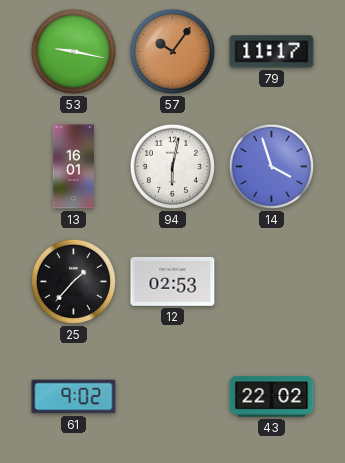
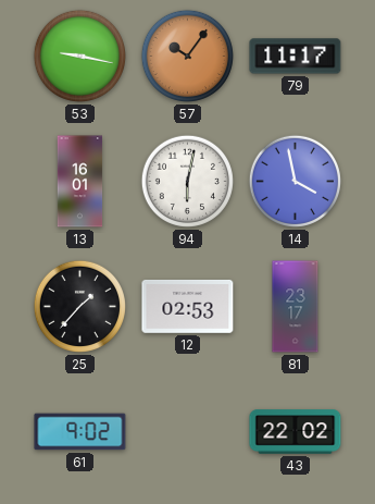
14: 3:57 -> 3:58 (295, 181)
81: none -> 23:17 (296, 307)
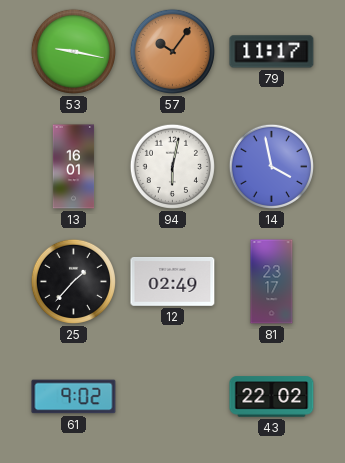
12: 02:53 -> 02:49 (173, 281)
